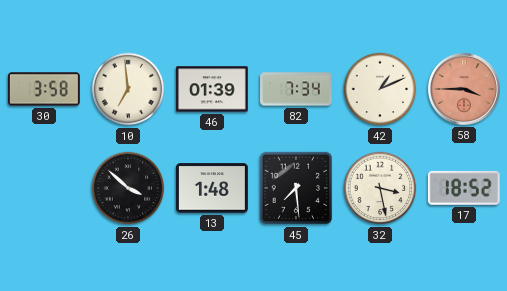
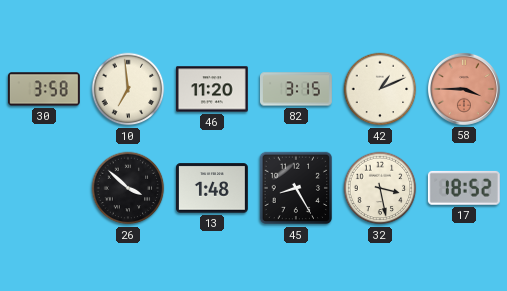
46: 01:39 -> 11:20 (212, 89)
82: 7:34 -> 3:15 (297, 89)
45: 7:29 -> 8:25 (296, 188)
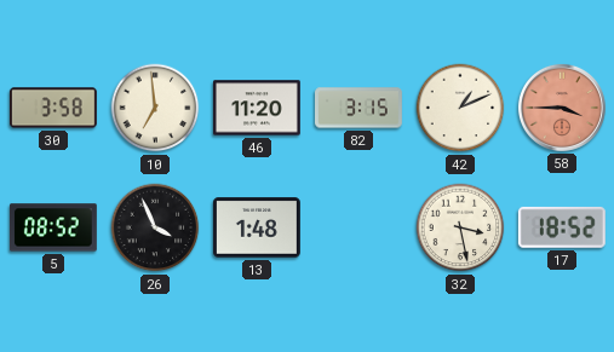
5: none -> 08:52 (53, 227)
26: 3:52 -> 3:56 (155, 227)
45: 8:25 -> none (296, 188)
